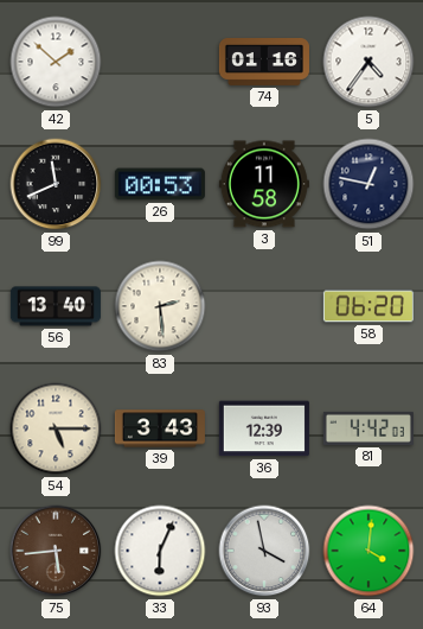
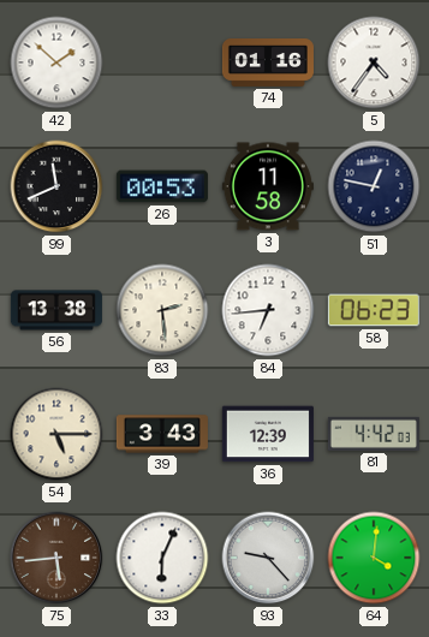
56: 13:40 -> 13:38 (56, 310)
84: none -> 6:44 (268, 310)
58: 06:20 -> 06:23 (374, 310)
93: 3:58 -> 9:23 (268, 558)
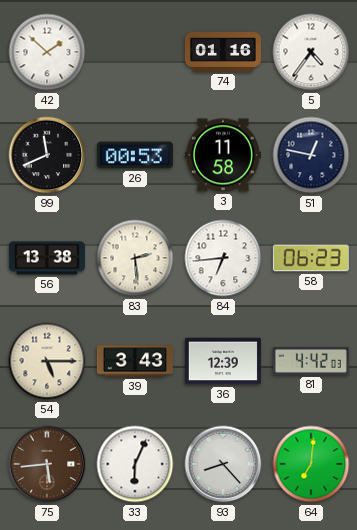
93: 9:23 -> 8:23 (223, 464)
64: 4:01 -> 7:01 (311, 464)
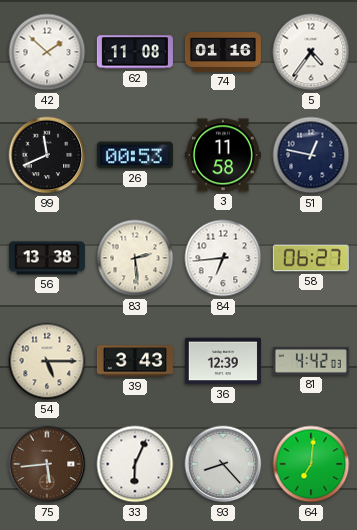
62: none -> 11:08 (135, 52)
58: 06:23 -> 06:27 (311, 258)
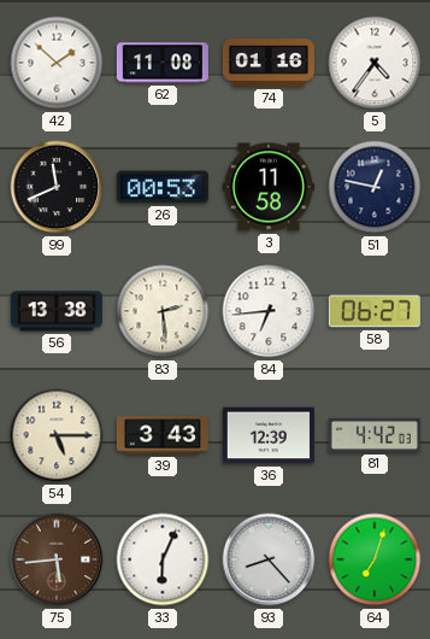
64: 7:01 -> 7:03 (375, 559)
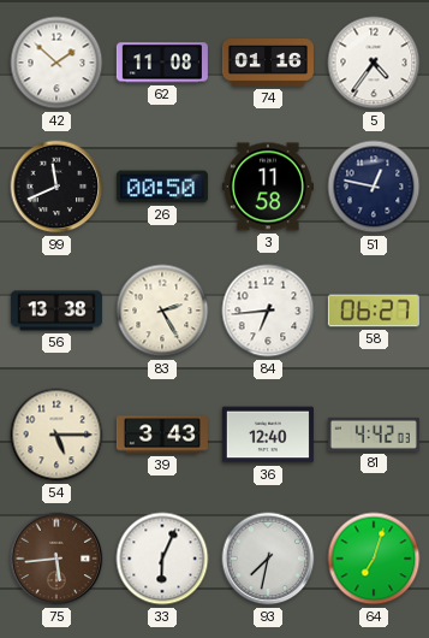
26: 00:53 -> 00:50 (162, 187)
83: 2:29 -> 2:25 (162, 311)
36: 12:39 -> 12:40 (268, 435)
93: 8:23 -> 7:32 (268, 559)
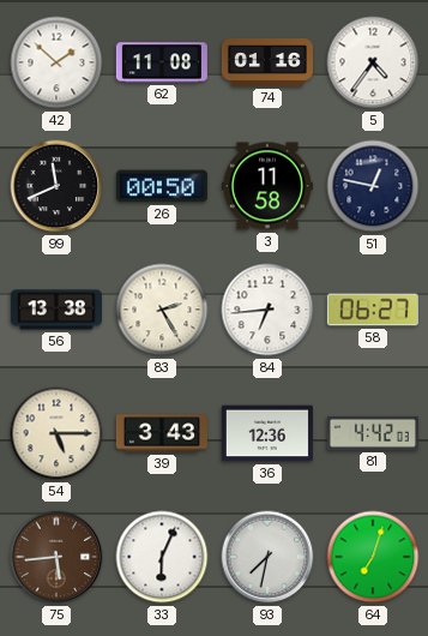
36: 12:40 -> 12:36 (267, 433)
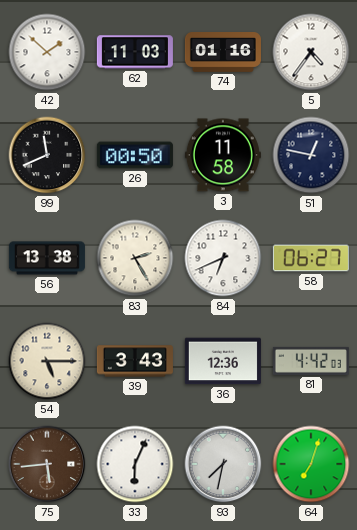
62: 11:08 -> 11:03 (135, 52)
84: 6:44 -> 6:41 (223, 258)
